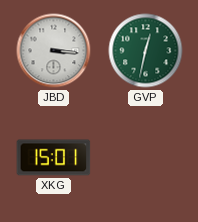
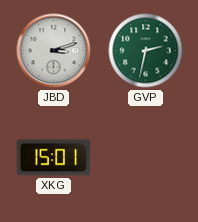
JBD: 3:16 -> 3:12 (54, 51)
GVP: 12:32 -> 2:32 (146, 51)
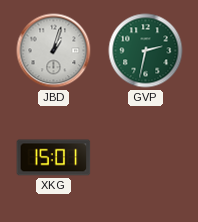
JBD: 3:12 -> 1:03 (54, 51)
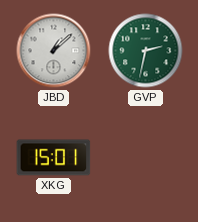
JBD: 1:03 -> 1:08 (54, 51)
